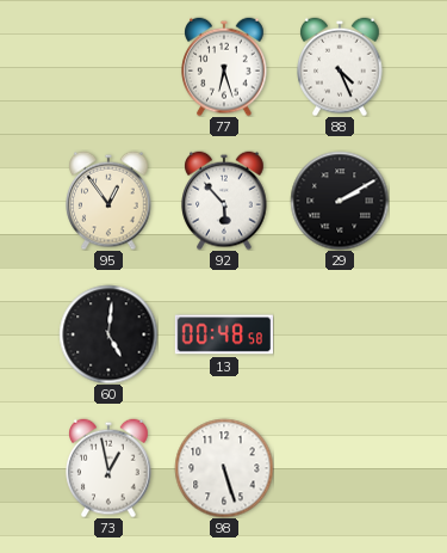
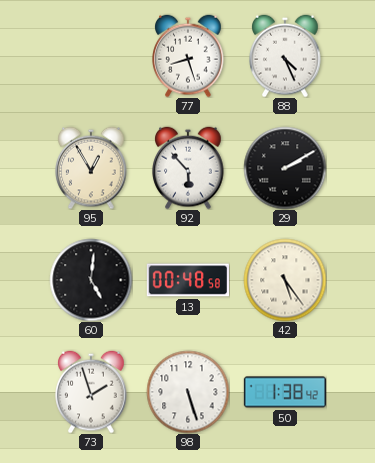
77: 6:27 -> 8:27 (188, 56)
95: 12:54 -> 12:55 (91, 168)
42: none -> 5:24 (285, 280)
73: 12:58 -> 1:57 (91, 392)
50: none -> 1:38 (284, 392)
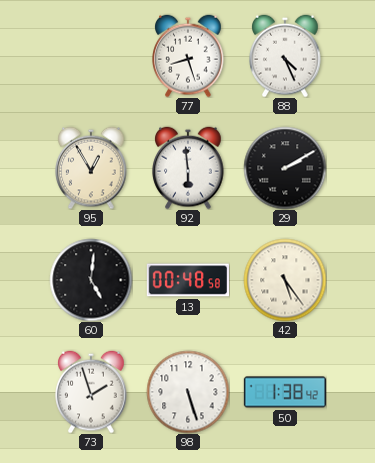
92: 5:53 -> 5:59 (188, 168)
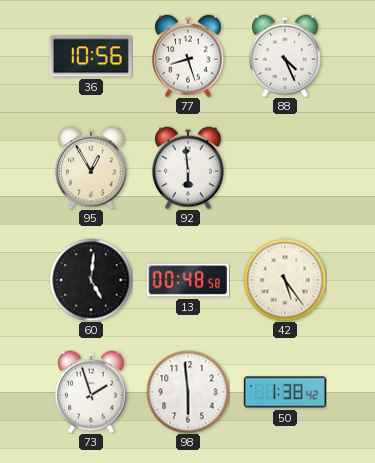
36: none -> 10:56 (91, 56)
29: 2:10 -> none (285, 168)
98: 5:27 -> 5:59 (188, 392)
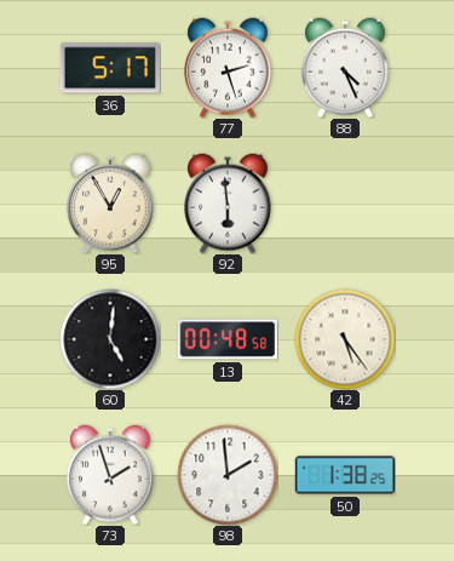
36: 10:56 -> 5:17 (110, 68)
77: 8:27 -> 2:27 (228, 68)
98: 5:59 -> 1:59 (228, 475)
50: 1:38:42 -> 1:38:25 (344, 475)
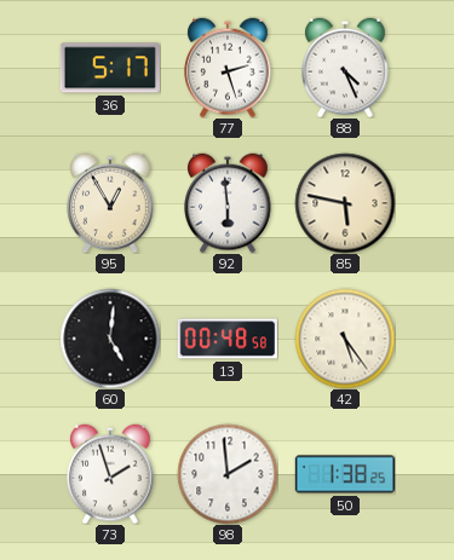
85: none -> 5:47 (345, 203)
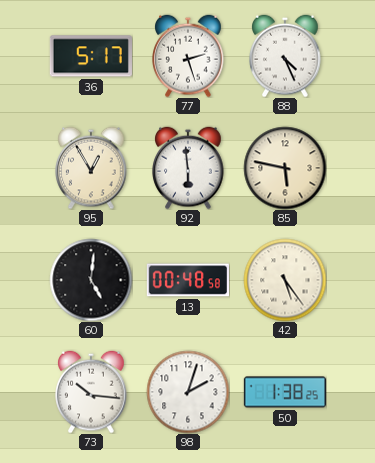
73: 1:57 -> 10:16 (91, 392)
98: 1:59 -> 2:03 (188, 392)
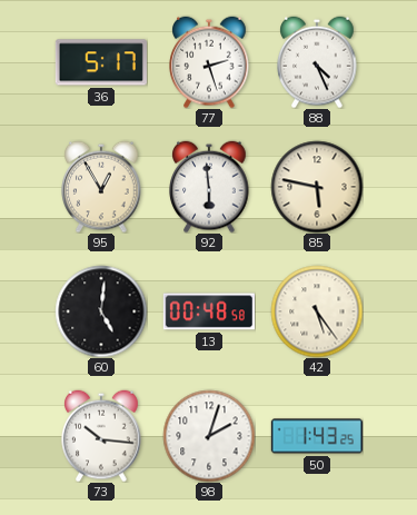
50: 1:38 -> 1:43 (316, 436)
